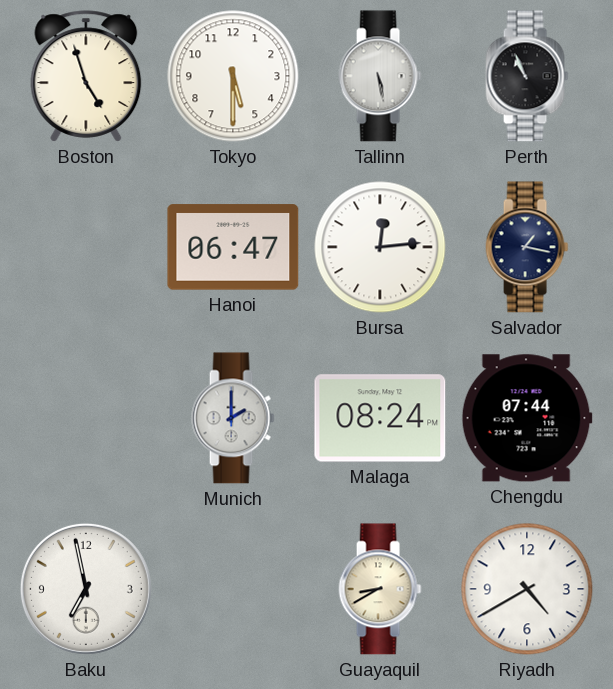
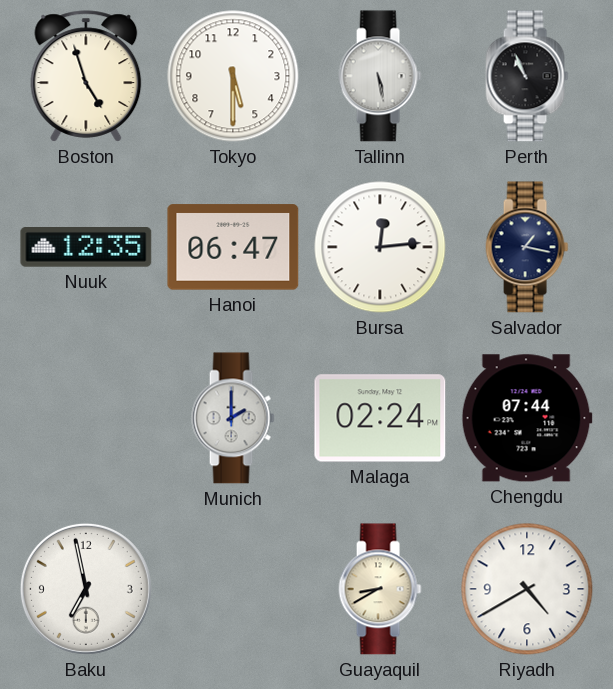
Nuuk: none -> 12:35 (86, 248)
Malaga: 08:24 -> 02:24 (380, 418)
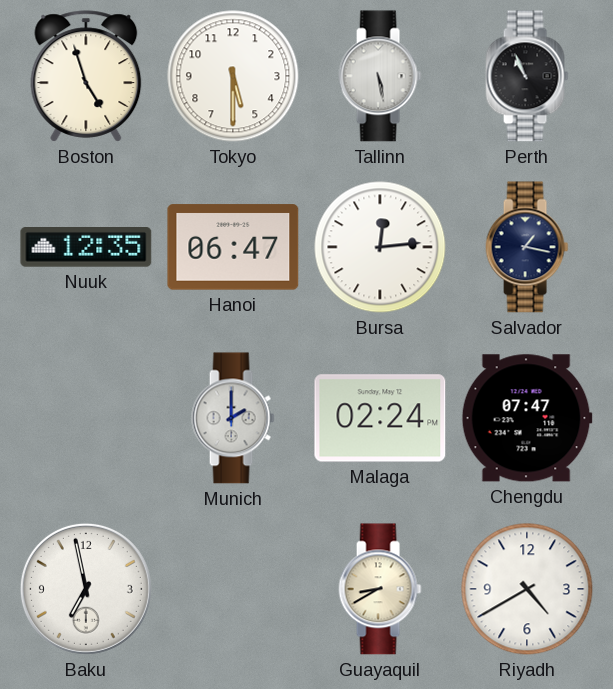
Chengdu: 07:44 -> 07:47 (527, 418)
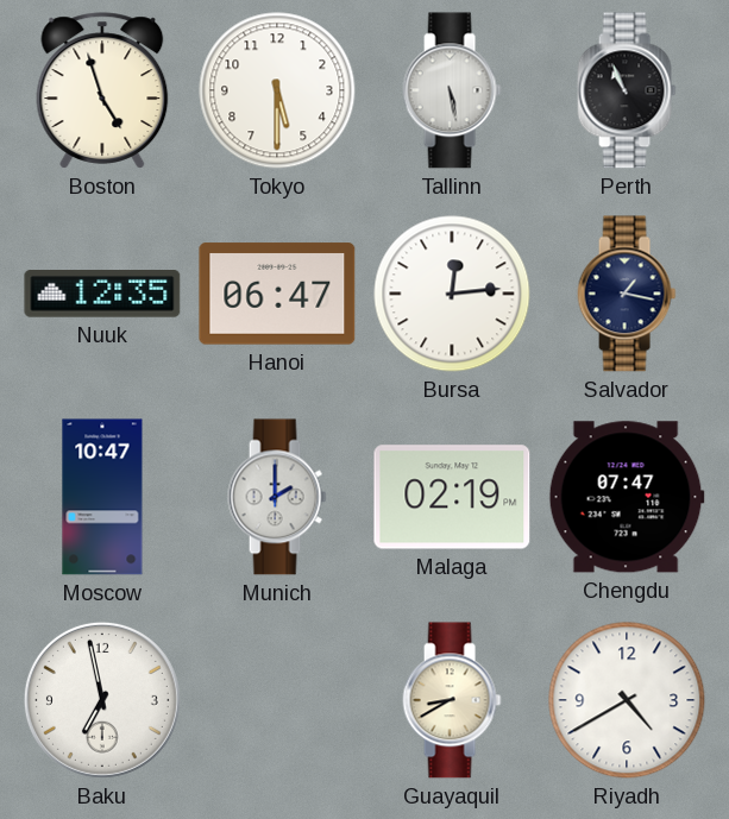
Moscow: none -> 10:47 (102, 497)
Malaga: 02:24 -> 02:19 (452, 497)
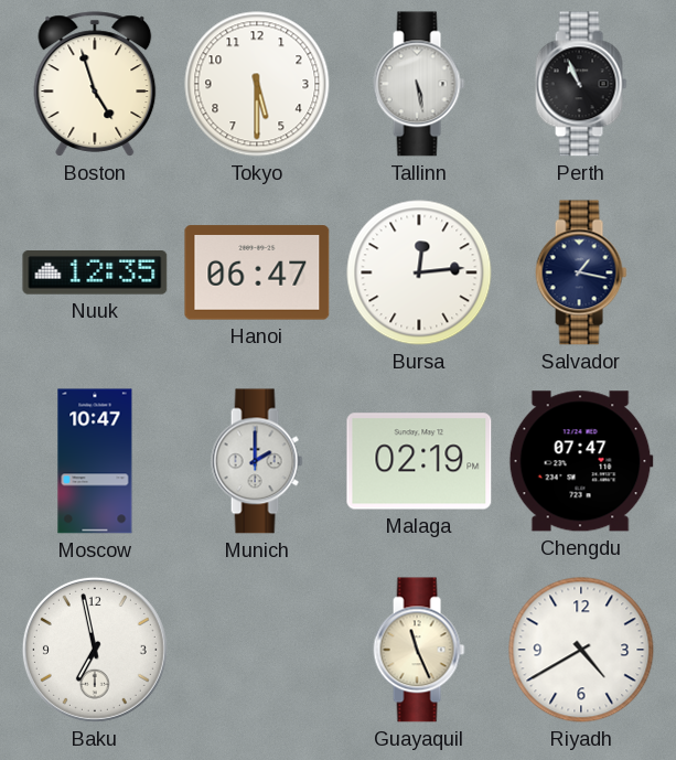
Guayaquil: 8:40 -> 11:26 (419, 650)
